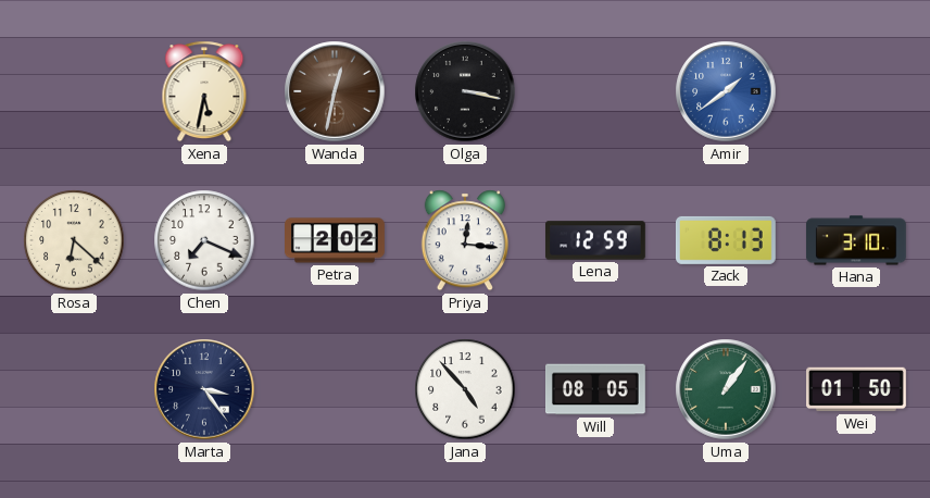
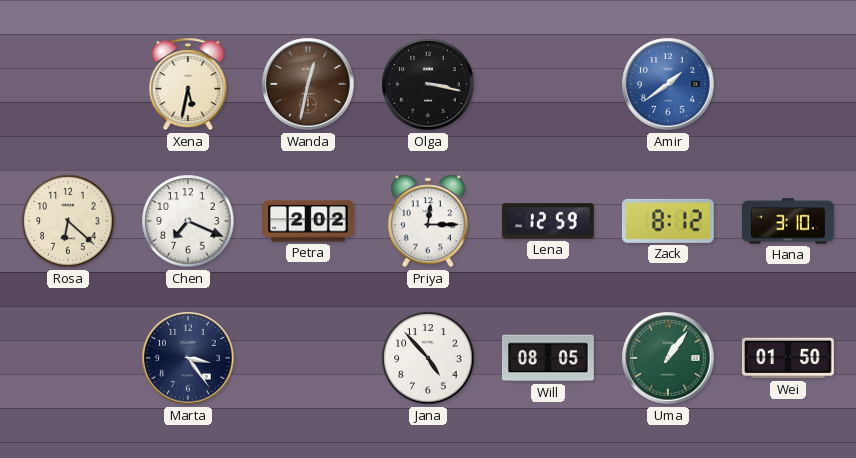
Priya: 12:16 -> 12:15 (428, 221)
Zack: 8:13 -> 8:12 (668, 221)
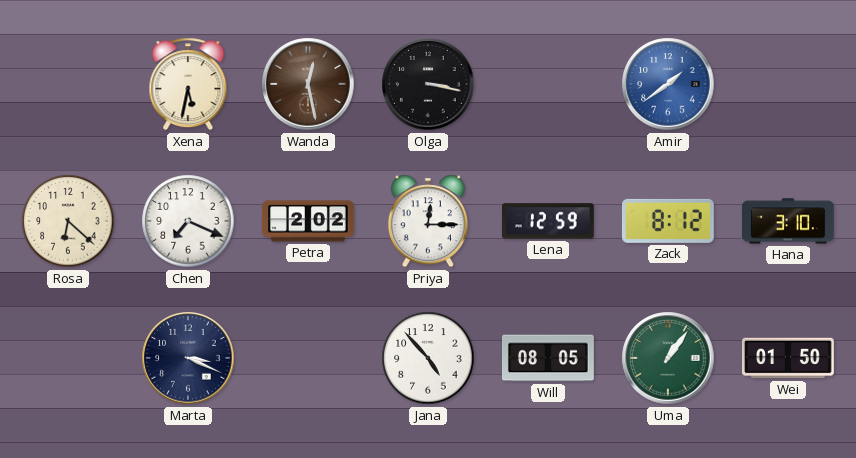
Wanda: 12:32 -> 12:28 (308, 84)
Marta: 3:24 -> 3:19 (188, 358)
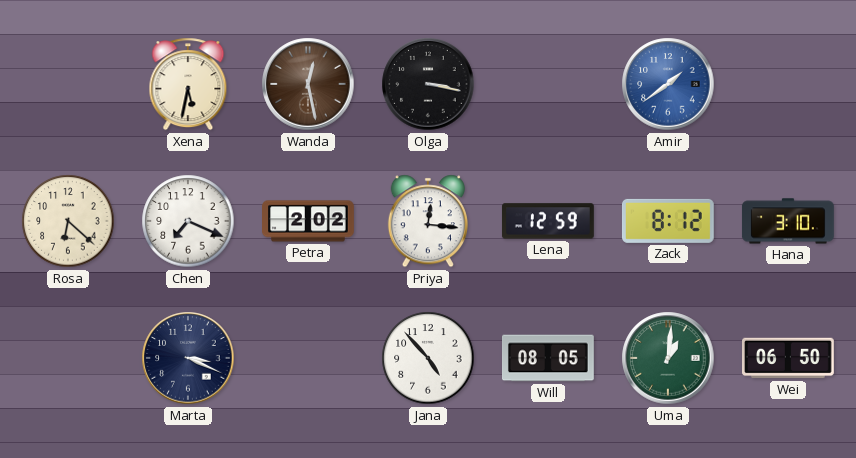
Priya: 12:15 -> 12:16 (428, 221)
Uma: 1:06 -> 1:01 (668, 358)
Wei: 01:50 -> 06:50 (789, 358)
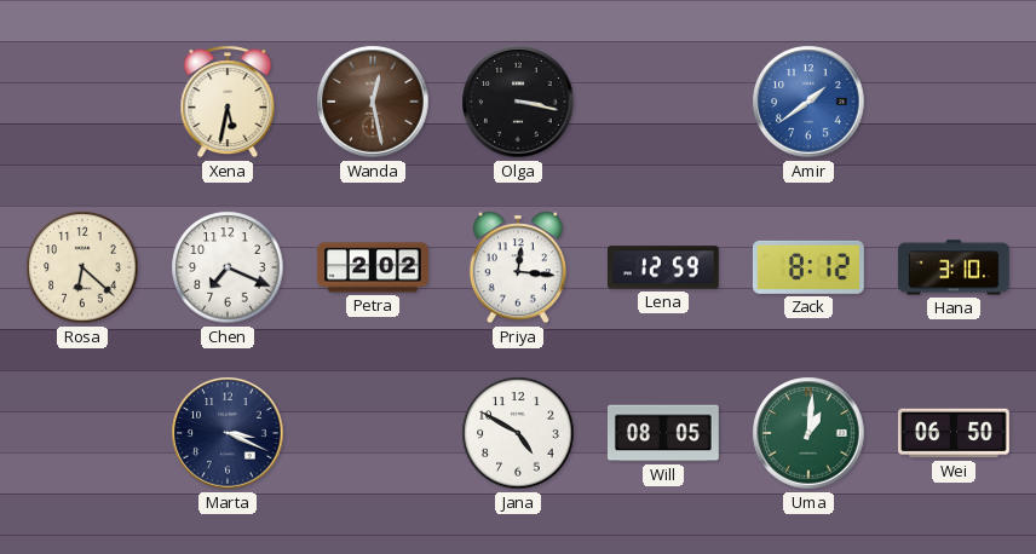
Jana: 4:53 -> 4:50 (518, 433)
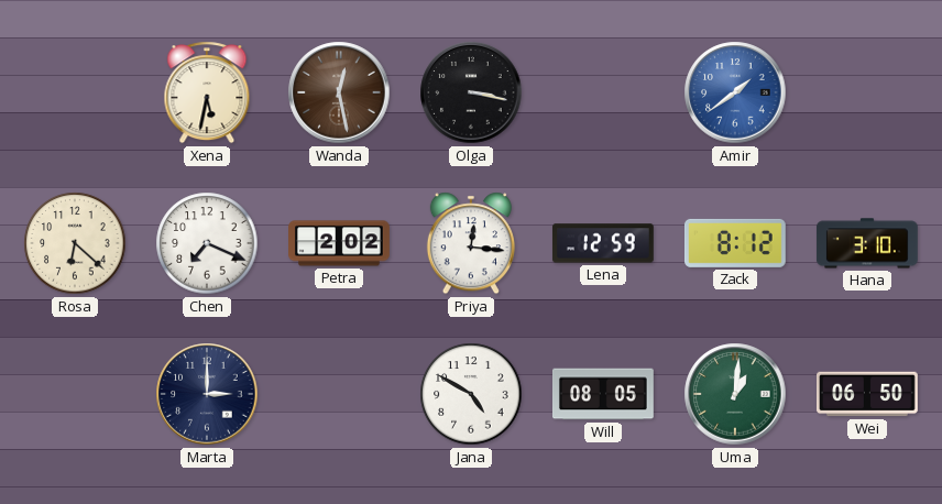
Marta: 3:19 -> 3:00 (207, 394)
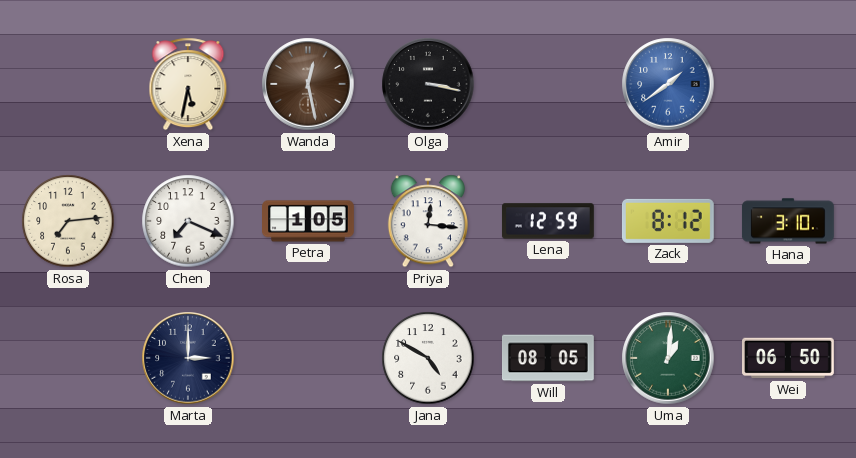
Rosa: 6:22 -> 7:14 (68, 221)
Petra: 2:02 -> 1:05 (309, 221)
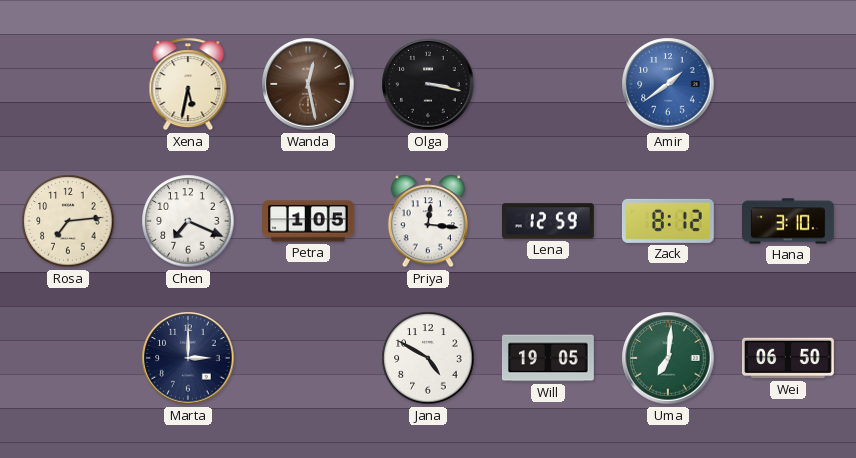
Will: 08:05 -> 19:05 (549, 358)
Uma: 1:01 -> 7:01 (668, 358)
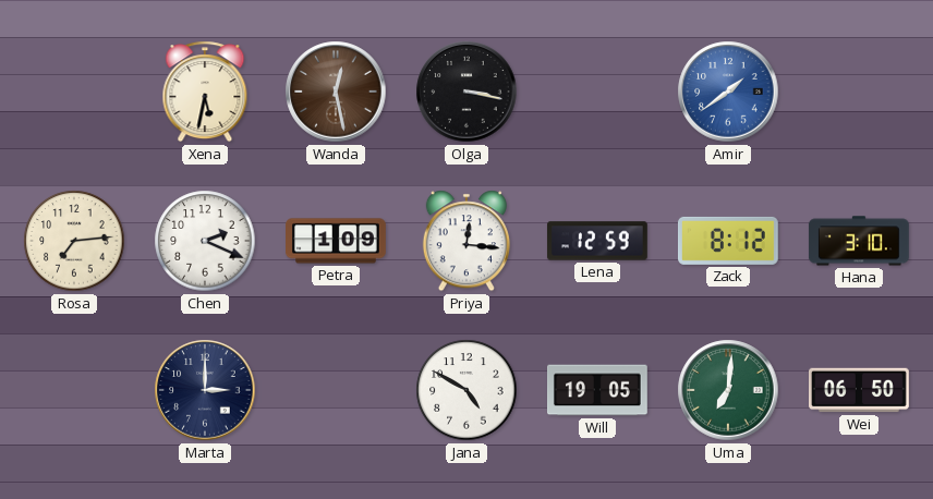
Chen: 7:19 -> 2:19 (205, 241)
Petra: 1:05 -> 1:09 (337, 241)
